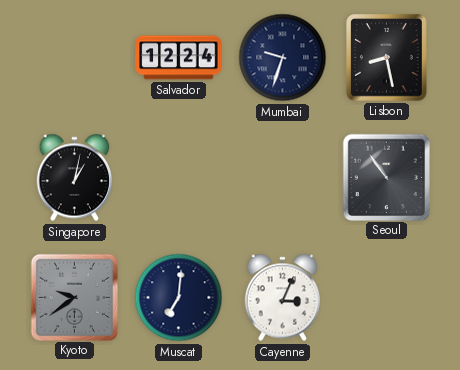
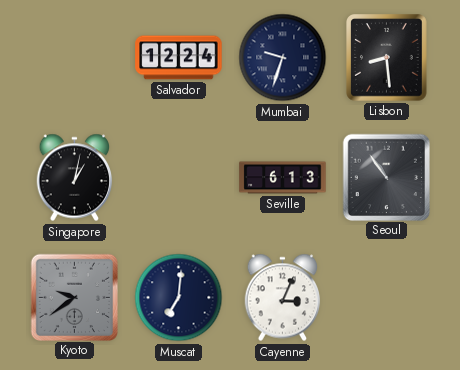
Lisbon: 8:28 -> 8:29 (387, 58)
Seville: none -> 6:13 (283, 178)
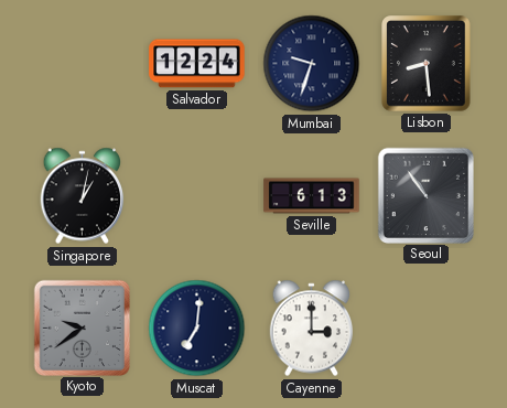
Cayenne: 3:04 -> 3:00 (312, 329)
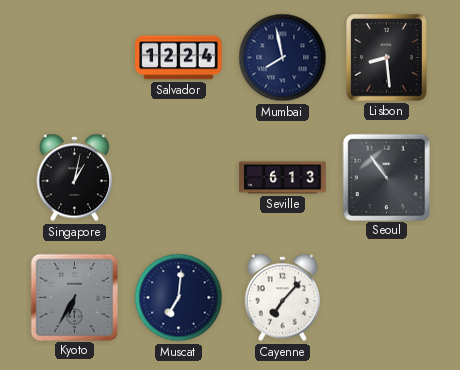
Mumbai: 9:33 -> 7:58 (283, 58)
Kyoto: 9:39 -> 6:35 (74, 297)
Cayenne: 3:00 -> 7:07 (283, 298)
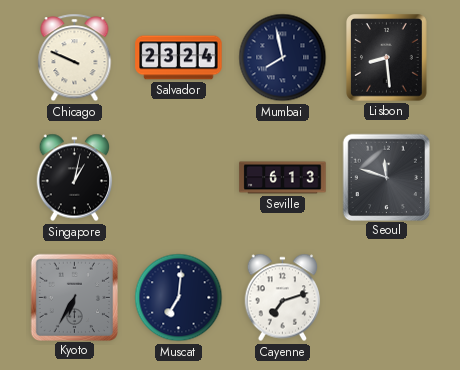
Chicago: none -> 9:49 (75, 58)
Salvador: 12:24 -> 23:24 (179, 58)
Seoul: 10:54 -> 11:48 (386, 177)
Cayenne: 7:07 -> 7:12 (283, 298)
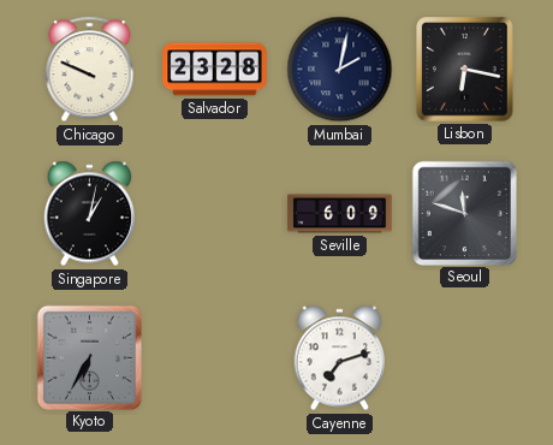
Salvador: 23:24 -> 23:28 (215, 70)
Mumbai: 7:58 -> 2:02 (340, 70)
Lisbon: 8:29 -> 6:17 (465, 70)
Seville: 6:13 -> 6:09 (340, 214)
Muscat: 7:01 -> none (179, 298)
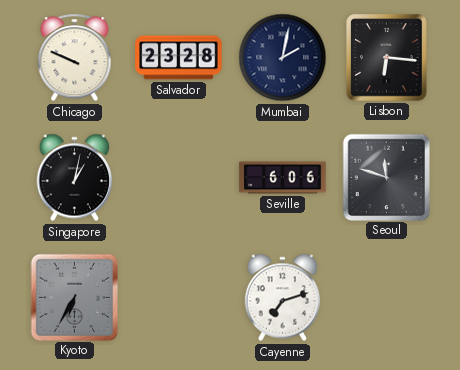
Lisbon: 6:17 -> 6:16 (387, 58)
Seville: 6:09 -> 6:06 (283, 178)
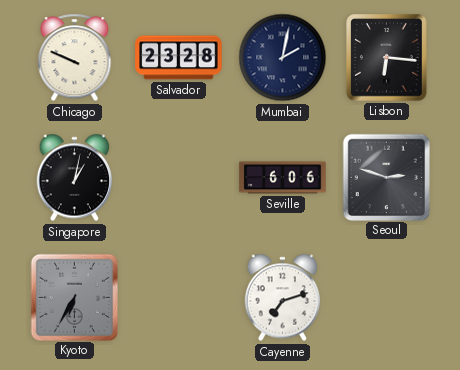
Seoul: 11:48 -> 2:48 (386, 177)
